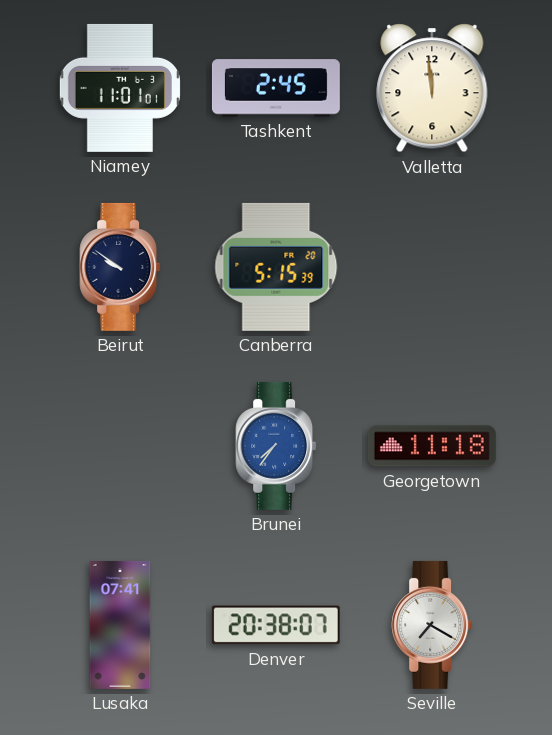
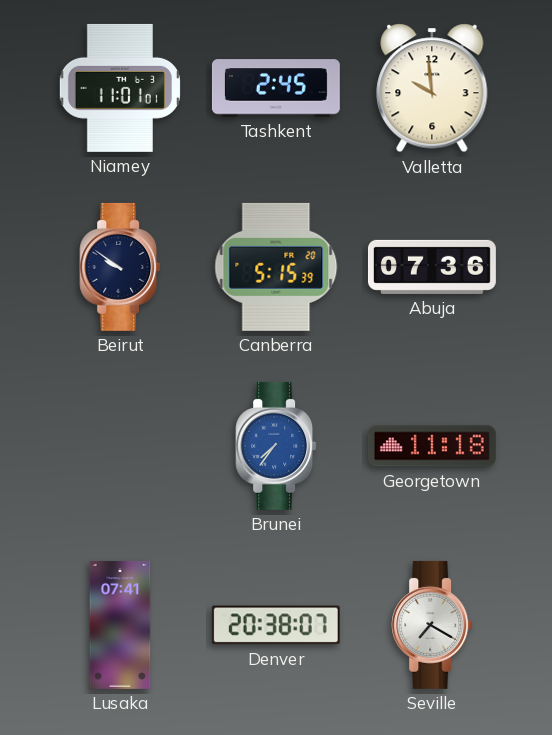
Valletta: 11:59 -> 9:59 (432, 88)
Abuja: none -> 07:36 (432, 267)
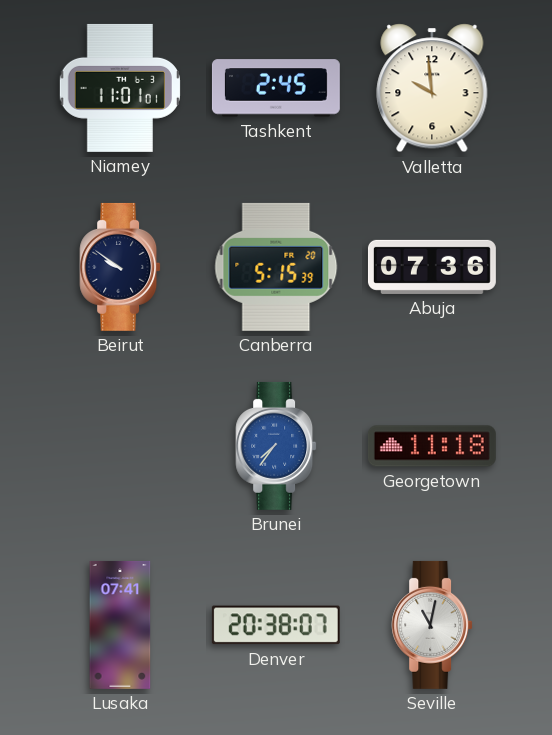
Seville: 7:20 -> 11:02 (432, 625)
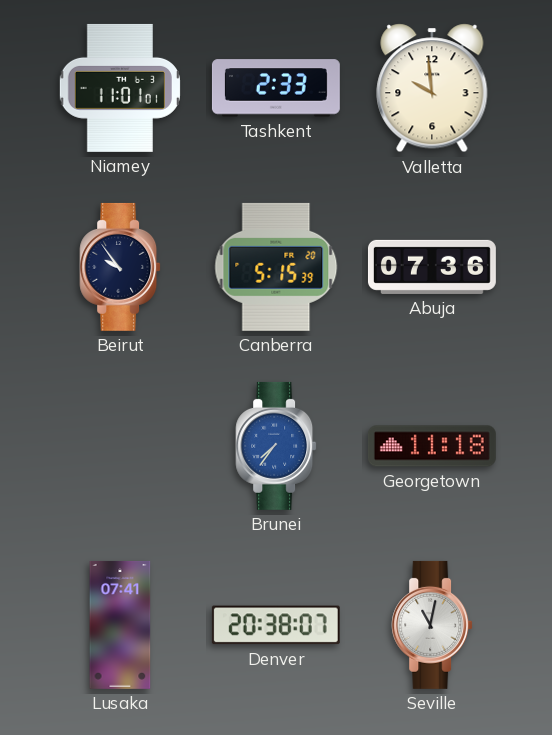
Tashkent: 2:45 -> 2:33 (276, 88)
Beirut: 9:51 -> 9:54 (120, 267)
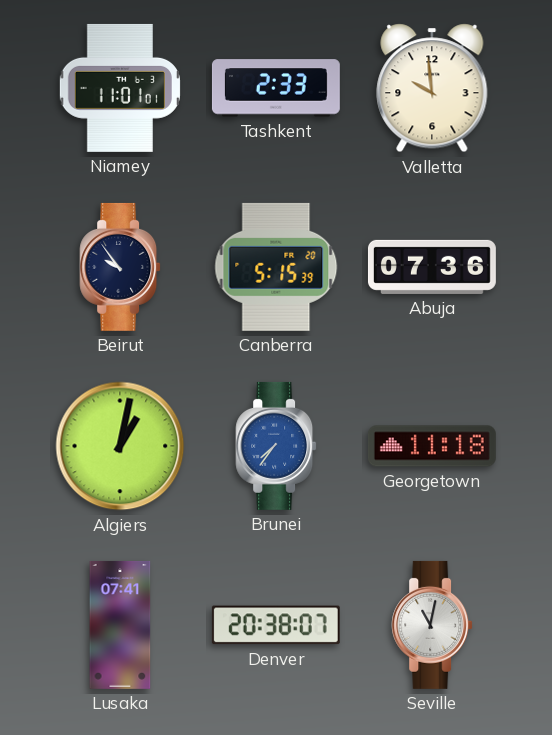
Algiers: none -> 1:02 (120, 446)
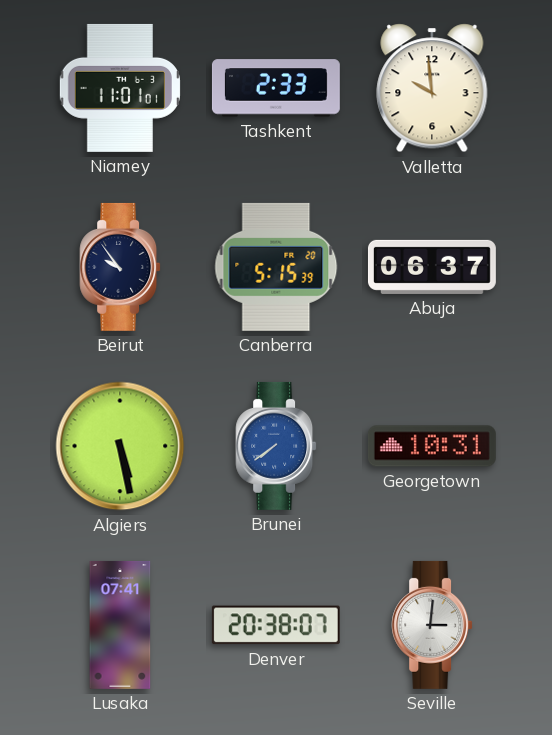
Abuja: 07:36 -> 06:37 (432, 267)
Algiers: 1:02 -> 5:28 (120, 446)
Brunei: 7:36 -> 7:39 (276, 446)
Georgetown: 11:18 -> 10:31 (432, 446)
Seville: 11:02 -> 3:01 (432, 625)
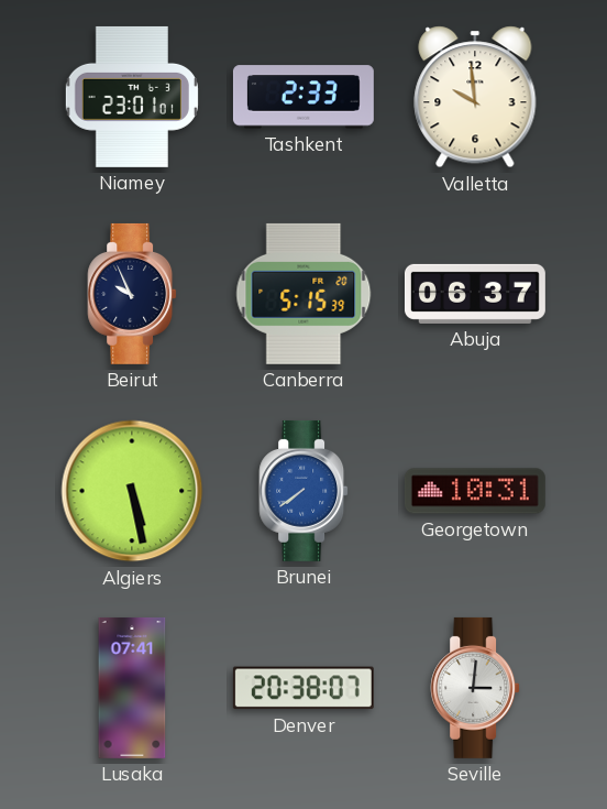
Niamey: 11:01 -> 23:01 (132, 97)
Beirut: 9:54 -> 9:56 (132, 294)
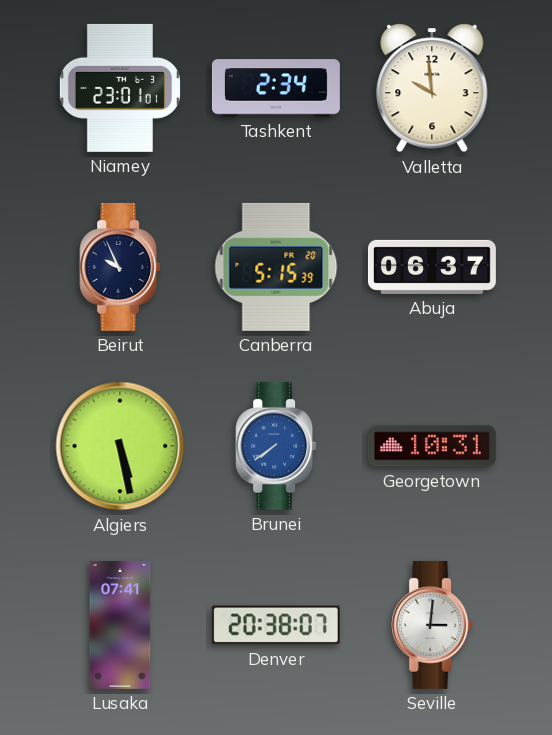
Tashkent: 2:33 -> 2:34 (276, 88)
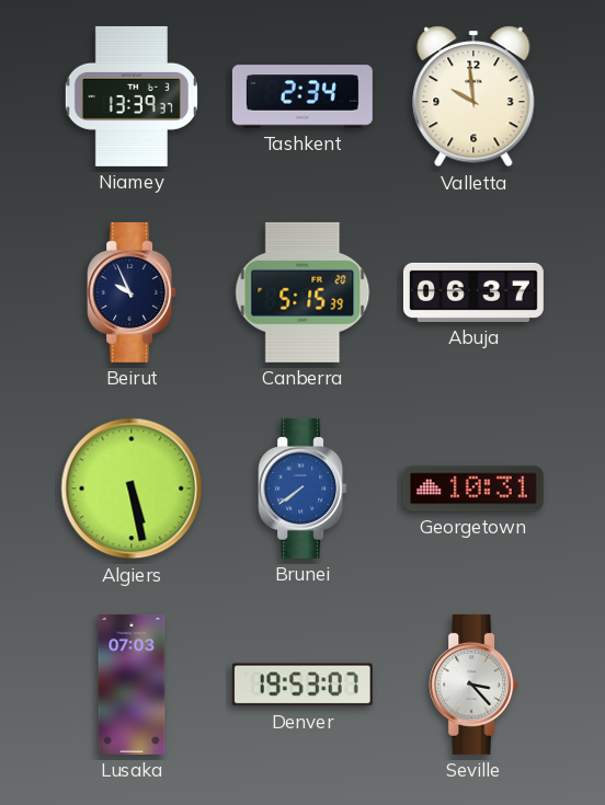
Niamey: 23:01 -> 13:39 (132, 96)
Lusaka: 07:41 -> 07:03 (132, 685)
Denver: 20:38 -> 19:53 (302, 685)
Seville: 3:01 -> 3:23 (473, 685)
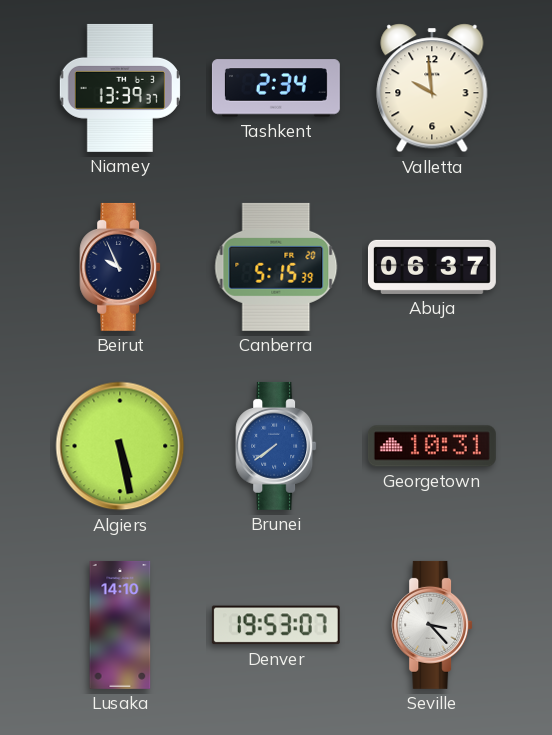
Lusaka: 07:03 -> 14:10 (120, 625)
